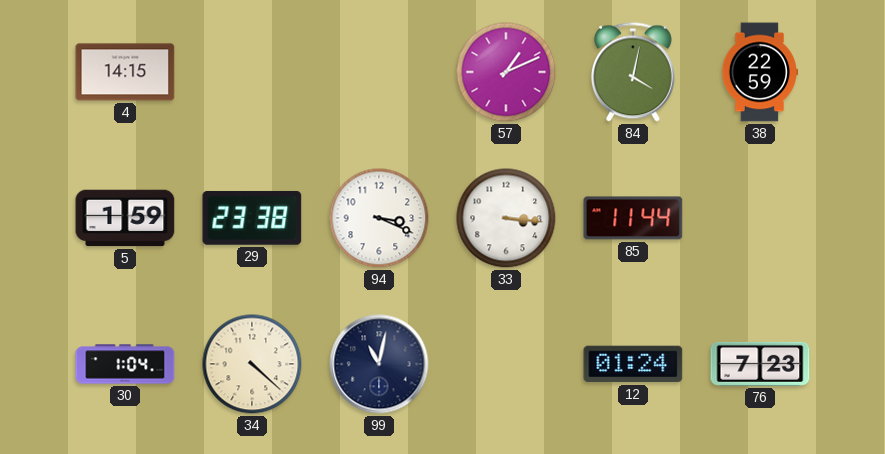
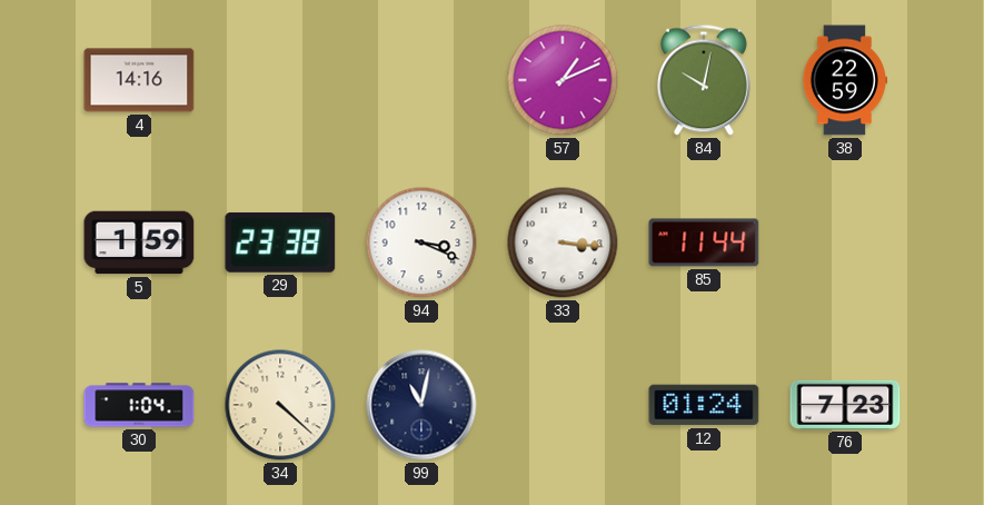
4: 14:15 -> 14:16 (139, 80)
84: 4:02 -> 10:02 (704, 80)
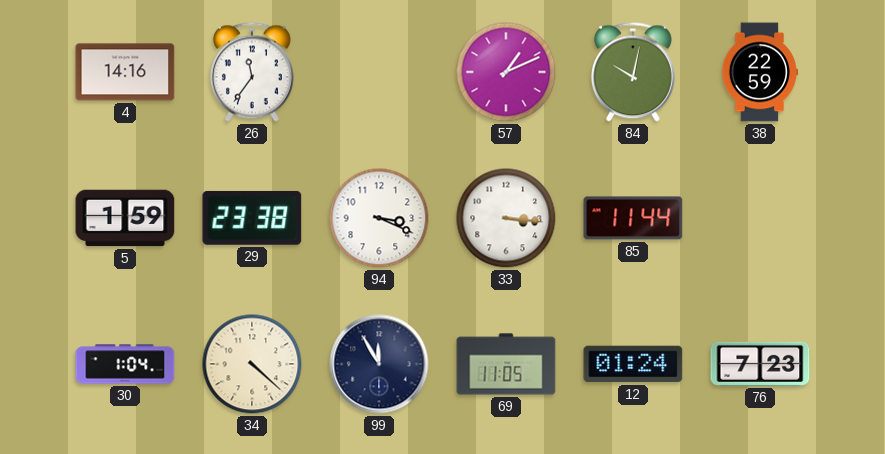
26: none -> 11:36 (252, 72)
99: 11:02 -> 11:55 (379, 364)
69: none -> 11:05 (506, 364)
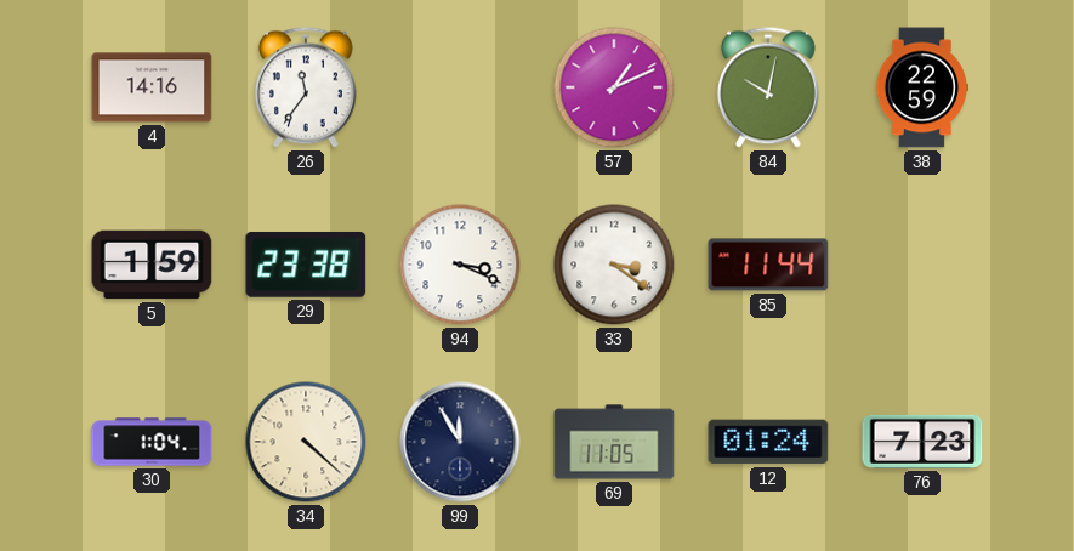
33: 3:16 -> 3:21 (614, 265)
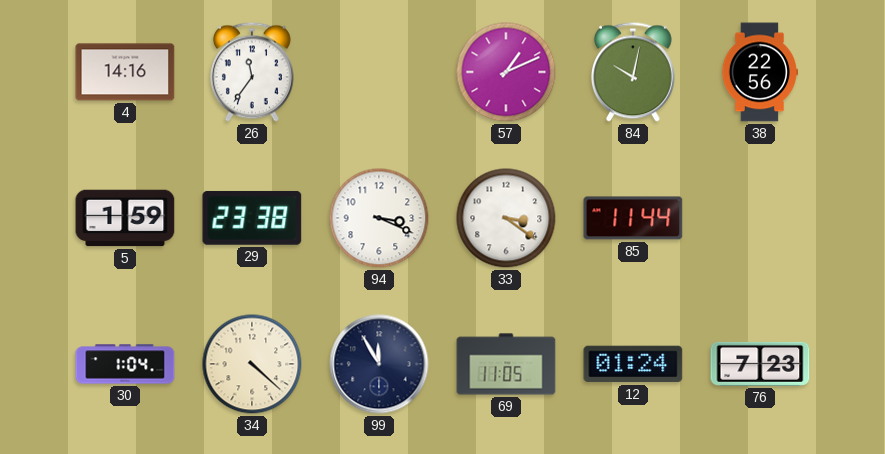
38: 22:59 -> 22:56 (759, 72)
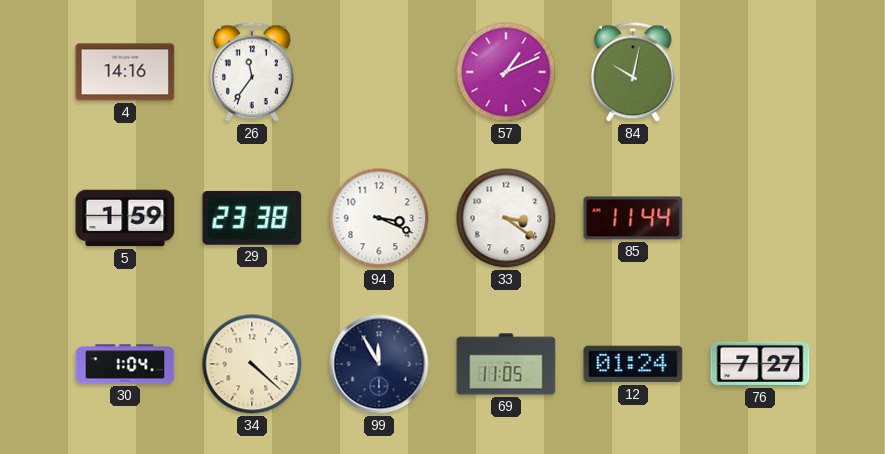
38: 22:56 -> none (759, 72)
76: 7:23 -> 7:27 (760, 364)
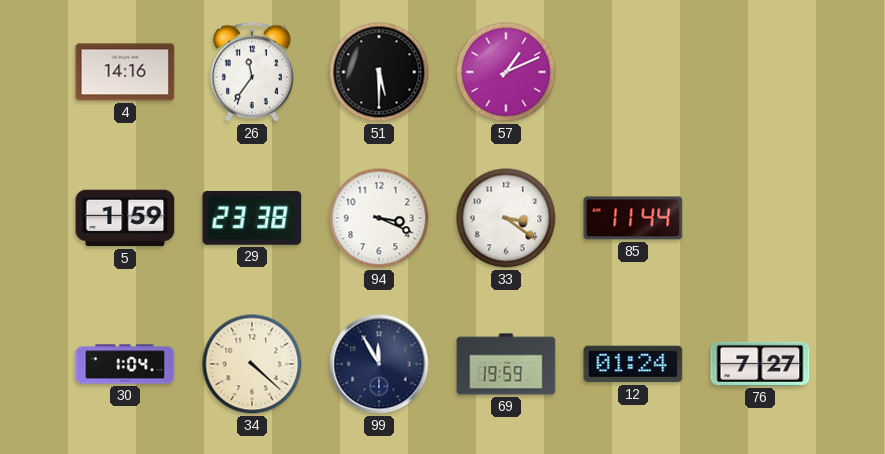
51: none -> 5:30 (379, 72)
84: 10:02 -> none (633, 72)
69: 11:05 -> 19:59 (506, 364)
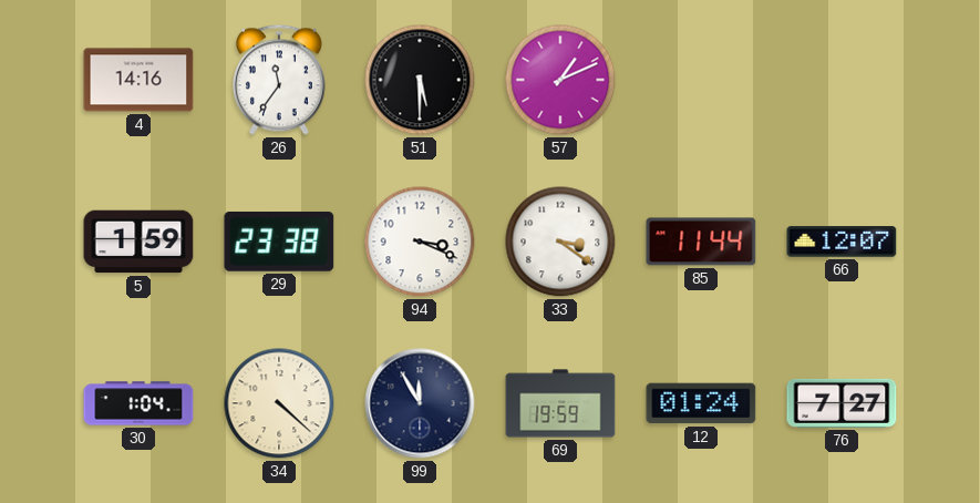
66: none -> 12:07 (842, 242)
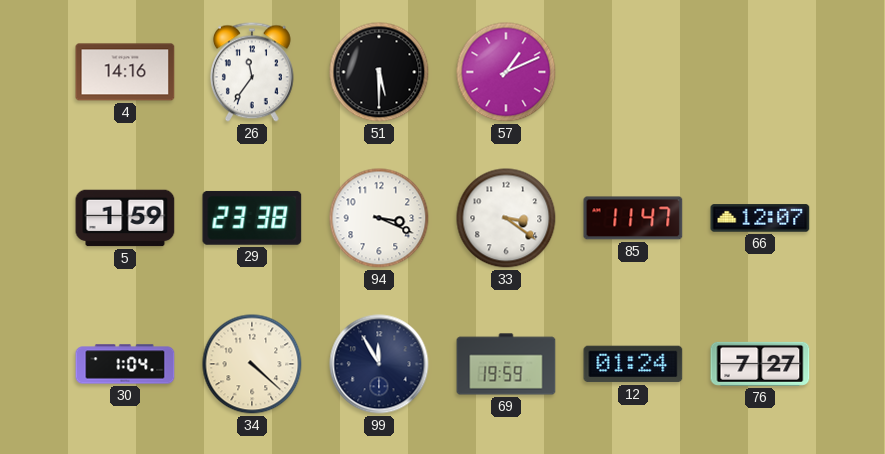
85: 11:44 -> 11:47 (633, 218)
